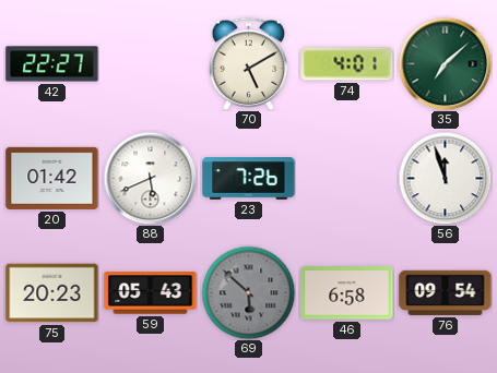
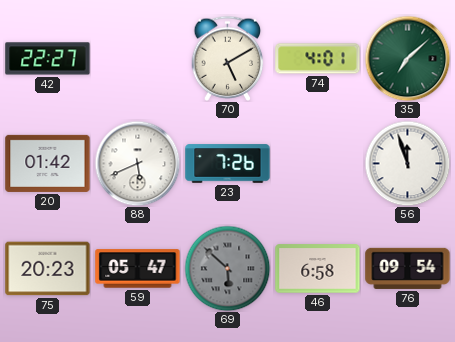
59: 05:43 -> 05:47 (138, 269)
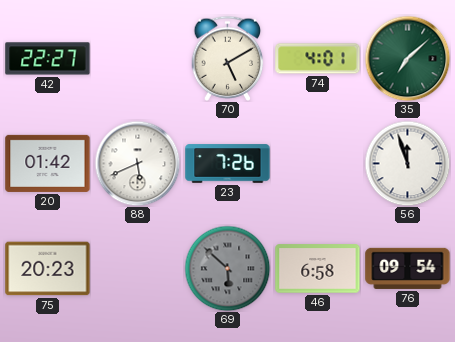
59: 05:47 -> none (138, 269)
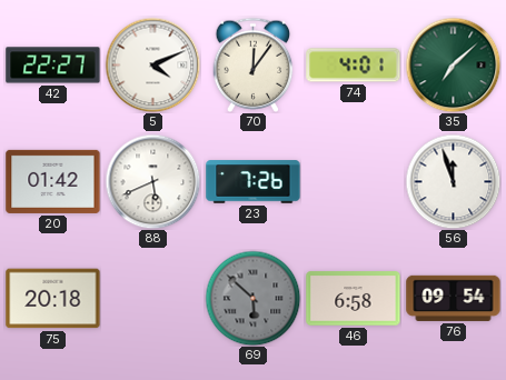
5: none -> 4:11 (152, 64)
70: 5:10 -> 12:06 (254, 64)
75: 20:23 -> 20:18 (53, 299)
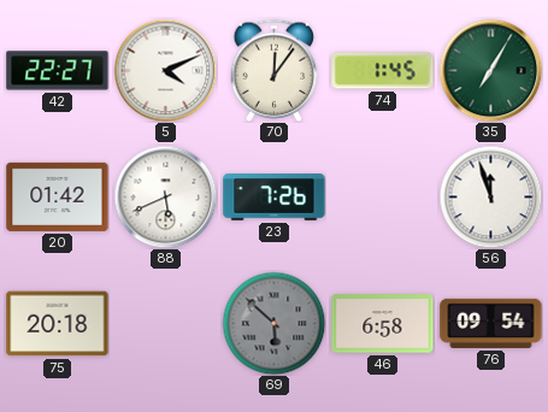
74: 4:01 -> 1:45 (383, 71)
35: 7:08 -> 7:05 (490, 70)
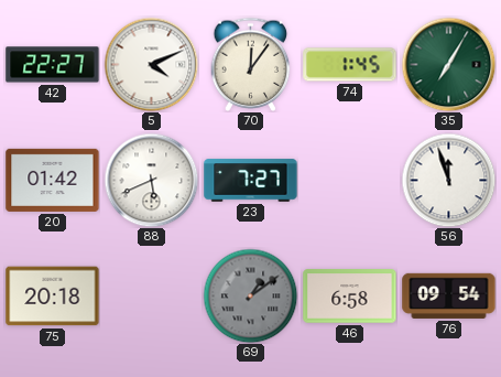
23: 7:26 -> 7:27 (251, 181)
69: 5:52 -> 1:09 (250, 295)
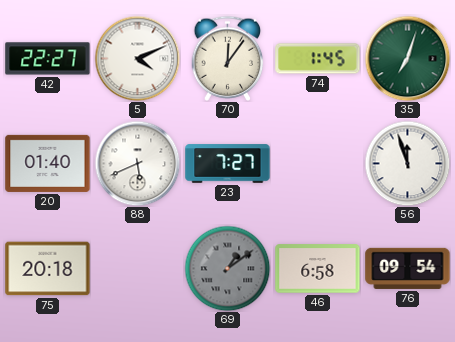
35: 7:05 -> 7:03 (407, 58)
20: 01:42 -> 01:40 (48, 163)
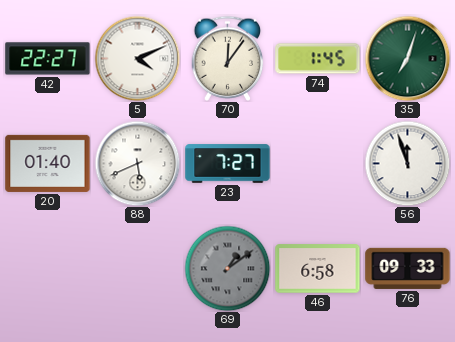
75: 20:18 -> none (48, 269)
76: 09:54 -> 09:33 (408, 268)
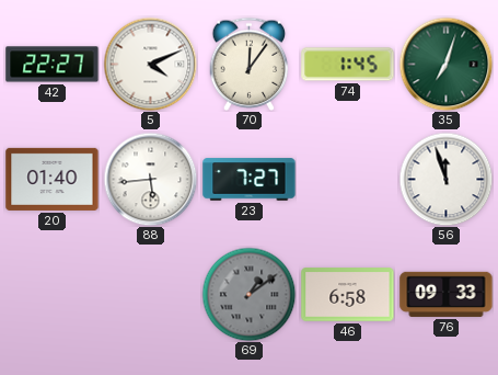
88: 5:41 -> 5:44 (150, 179)
